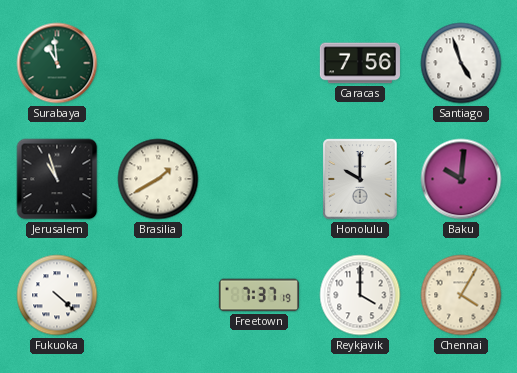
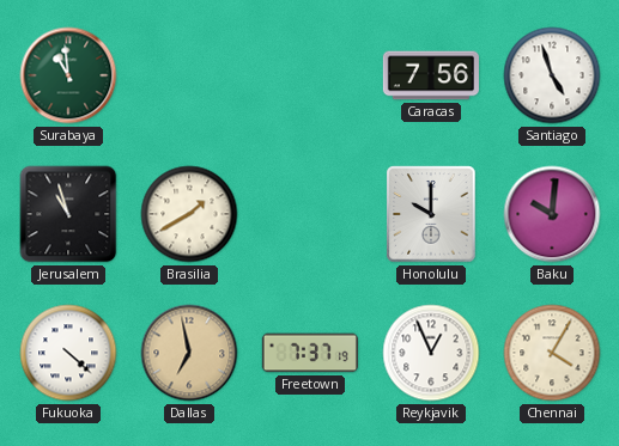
Dallas: none -> 6:58 (189, 353)
Reykjavik: 4:00 -> 12:56 (431, 353)
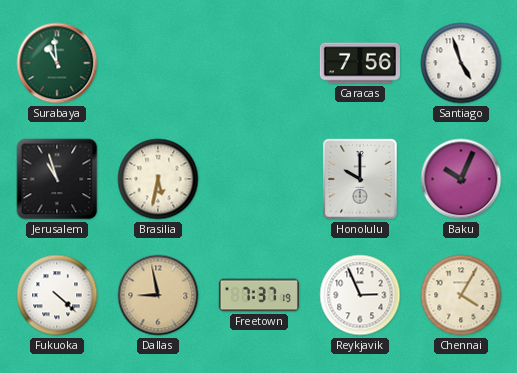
Brasilia: 1:40 -> 5:32 (158, 179)
Baku: 10:01 -> 10:04 (461, 179)
Dallas: 6:58 -> 8:58 (158, 295)
Reykjavik: 12:56 -> 2:56 (360, 295)
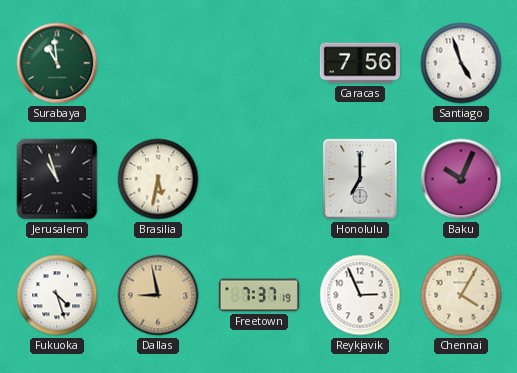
Honolulu: 10:00 -> 7:00 (360, 179)
Fukuoka: 4:22 -> 4:27 (57, 295)
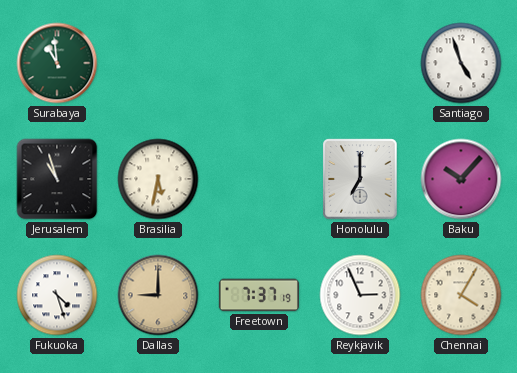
Caracas: 7:56 -> none (360, 63)
Baku: 10:04 -> 10:07 (461, 179)
Dallas: 8:58 -> 9:00 (158, 295)
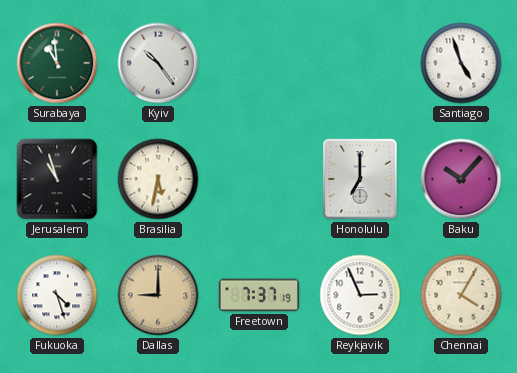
Kyiv: none -> 10:24 (158, 63)
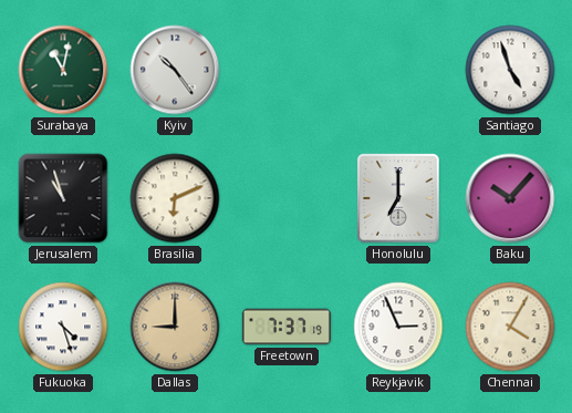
Surabaya: 10:59 -> 11:02 (63, 70)
Brasilia: 5:32 -> 6:11 (175, 198)
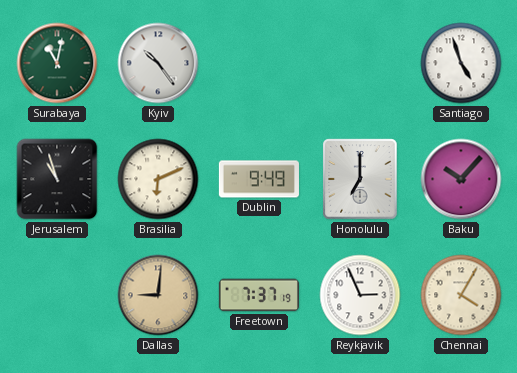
Dublin: none -> 9:49 (259, 179)
Fukuoka: 4:27 -> none (63, 327)
Dallas: 9:00 -> 9:01 (158, 295)
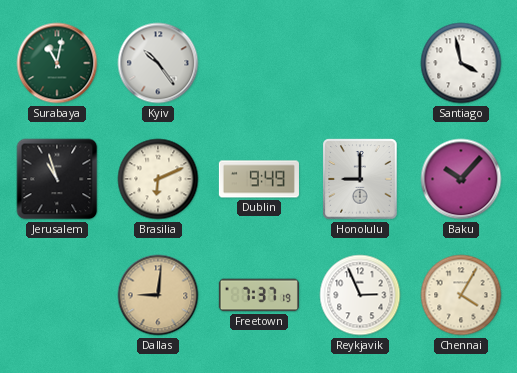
Santiago: 4:57 -> 3:58 (461, 63)
Honolulu: 7:00 -> 9:00 (360, 179)
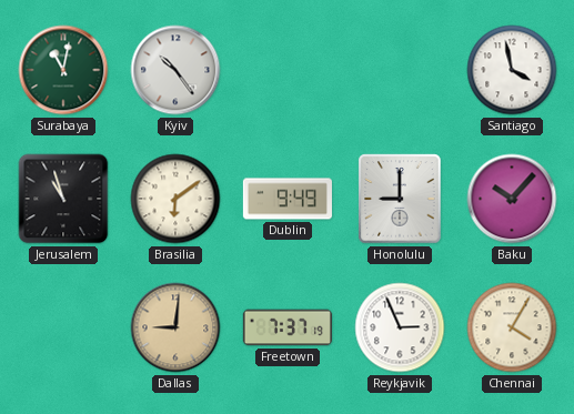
Brasilia: 6:11 -> 6:09 (175, 199)
